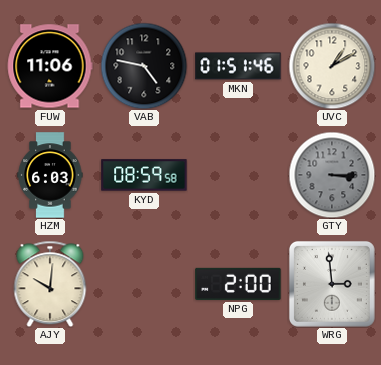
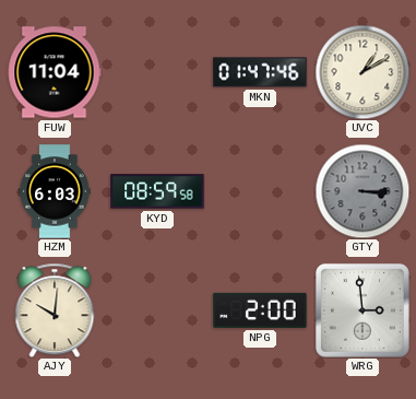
FUW: 11:06 -> 11:04 (55, 72)
VAB: 4:47 -> none (144, 66)
MKN: 01:51 -> 01:47 (260, 72)
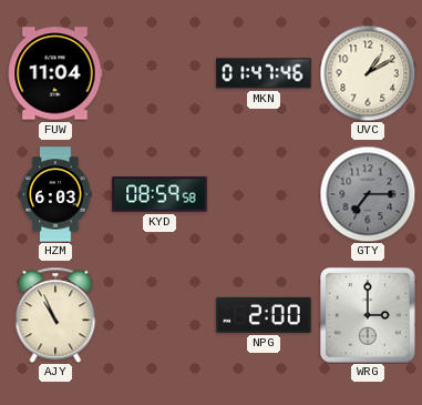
GTY: 3:15 -> 7:15 (368, 194)
AJY: 10:01 -> 10:56 (55, 315)
WRG: 2:59 -> 3:00 (368, 315)
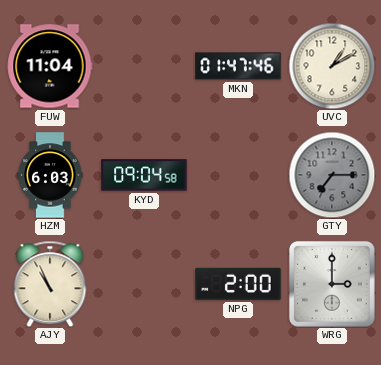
KYD: 08:59 -> 09:04 (144, 175)
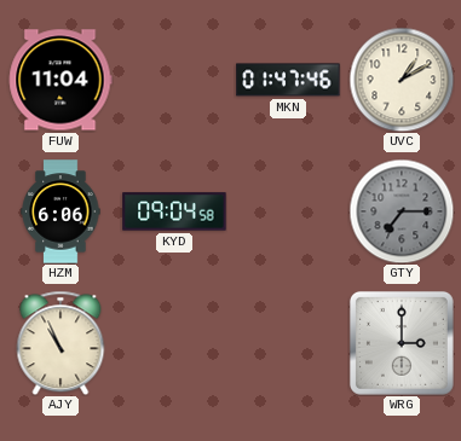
HZM: 6:03 -> 6:06 (60, 211)
NPG: 2:00 -> none (238, 284)
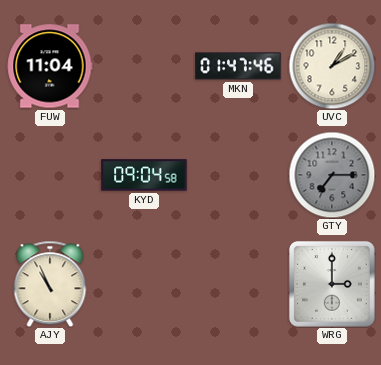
HZM: 6:06 -> none (60, 211)
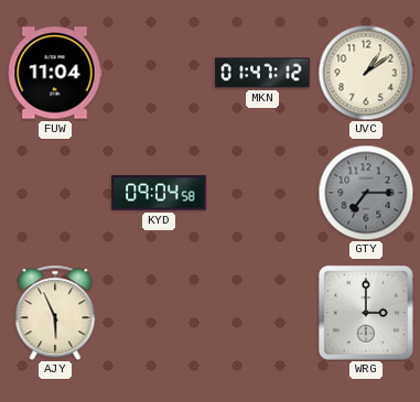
MKN: 01:47:46 -> 01:47:12 (262, 73)
UVC: 1:10 -> 1:09 (366, 73)
AJY: 10:56 -> 5:56 (55, 313)
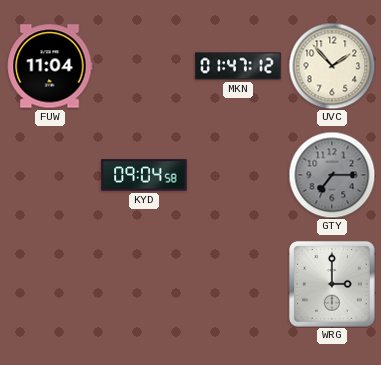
UVC: 1:09 -> 1:53 (332, 66)
AJY: 5:56 -> none (55, 313)
